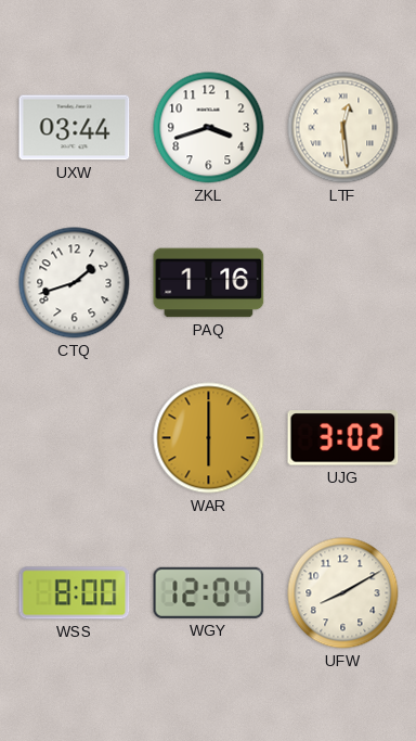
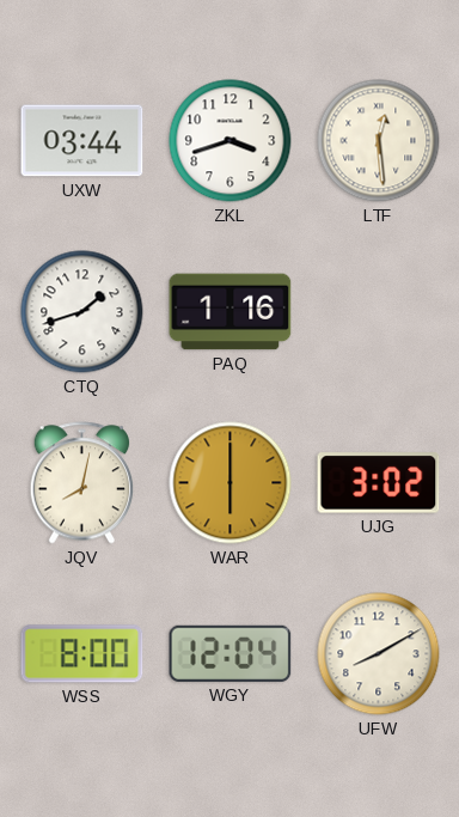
JQV: none -> 8:02 (82, 483)
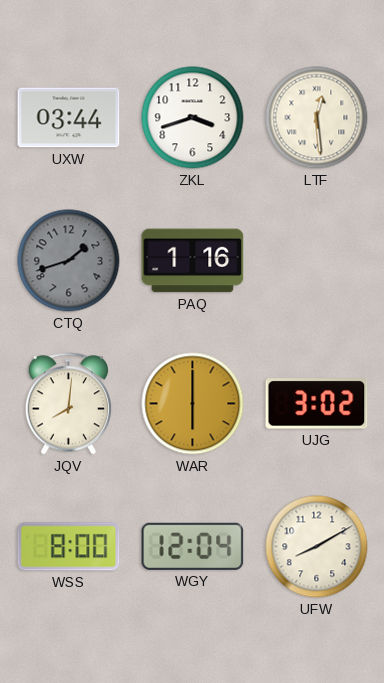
CTQ dial: white -> grey (69, 261)
JQV: 8:02 -> 8:01 (69, 404)
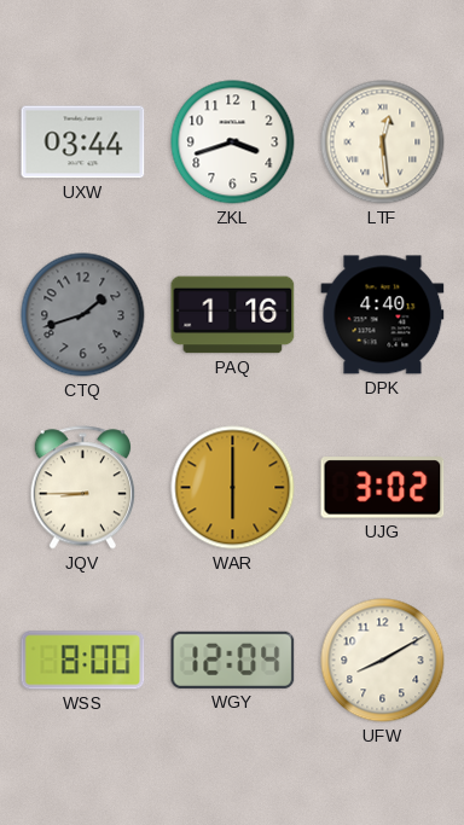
DPK: none -> 4:40 (383, 315)
JQV: 8:01 -> 8:45 (83, 488)
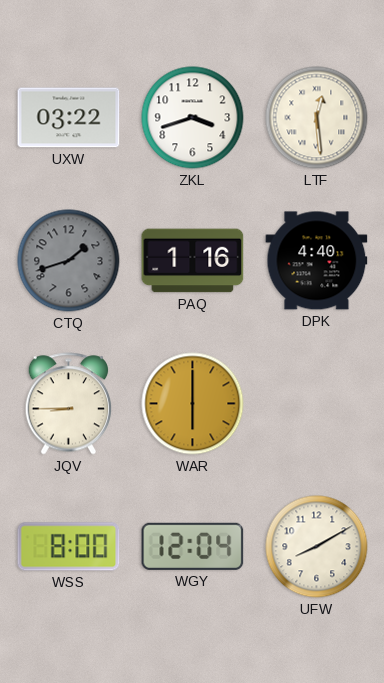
UXW: 03:44 -> 03:22 (69, 118)
UJG: 3:02 -> none (383, 488)
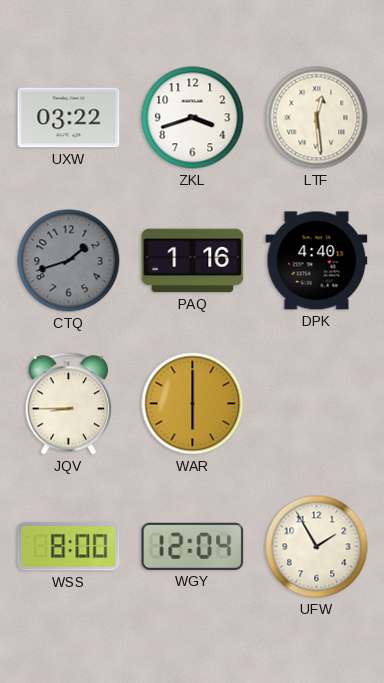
UFW: 8:10 -> 1:55 (317, 547)
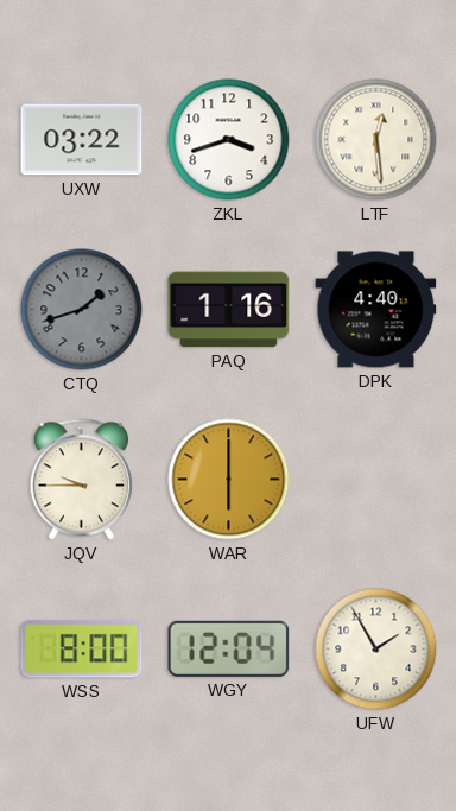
JQV: 8:45 -> 9:45 (82, 480)
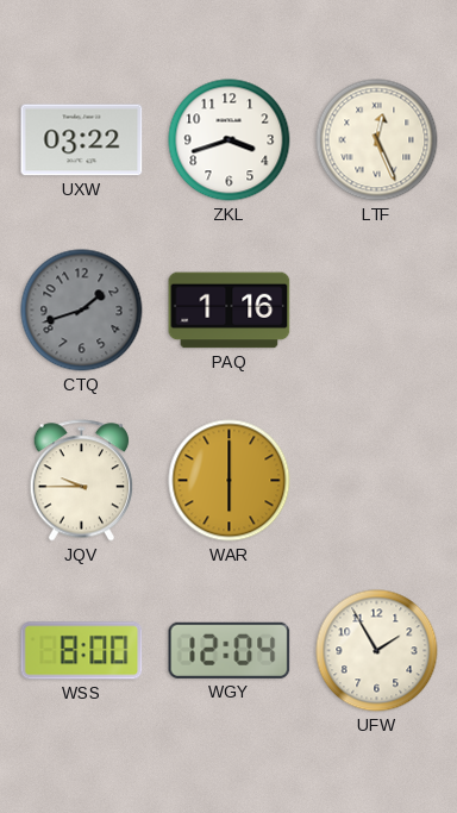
LTF: 12:29 -> 12:26 (377, 140)
DPK: 4:40 -> none (376, 310)
